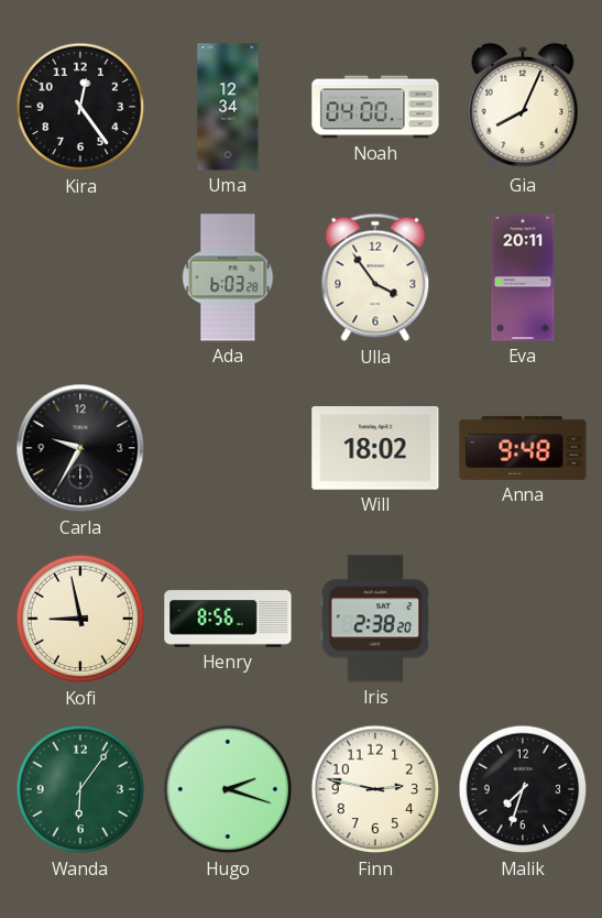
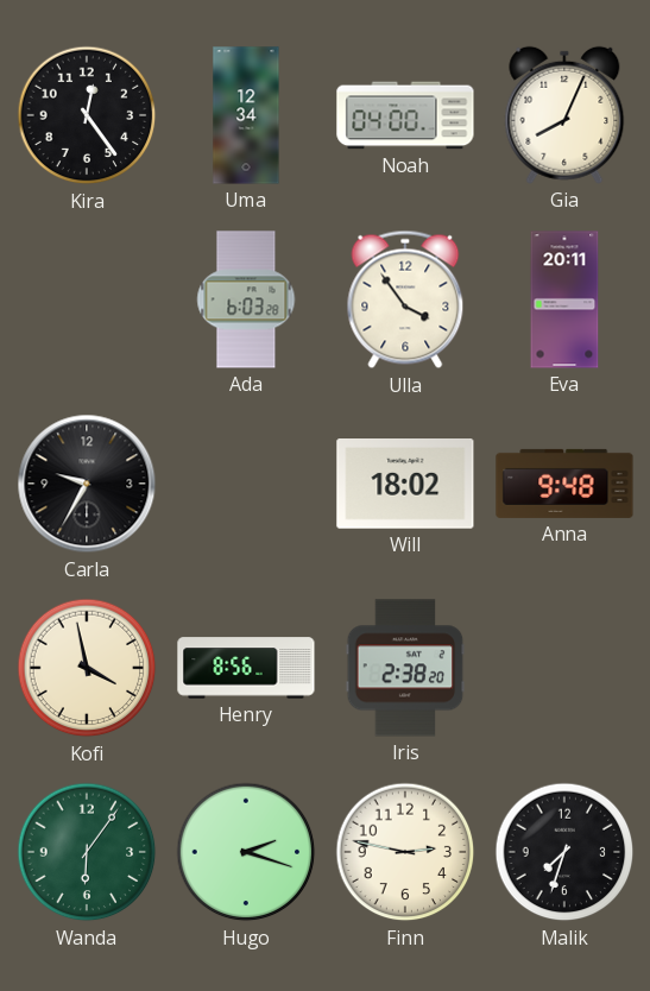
Kofi: 8:58 -> 3:58 (87, 668)
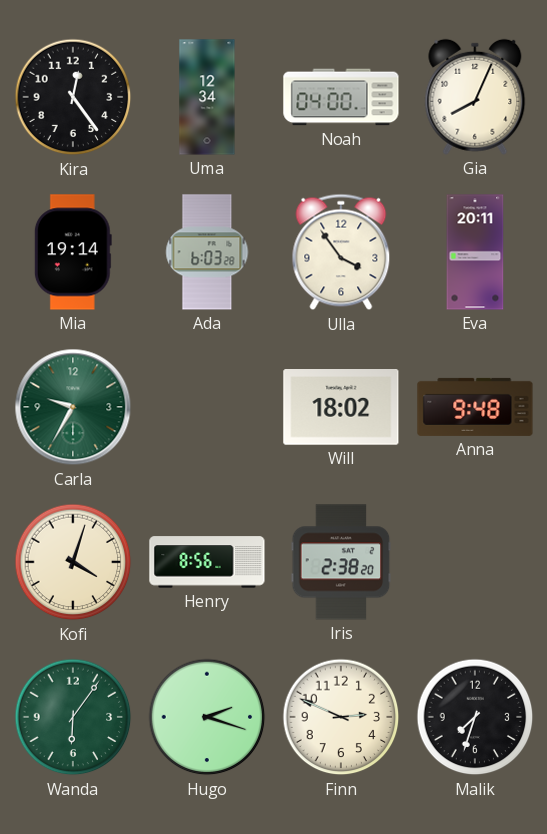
Mia: none -> 19:14 (73, 252)
Carla dial: black -> green (73, 407)
Kofi: 3:58 -> 4:03 (73, 562)
Finn: 2:47 -> 2:49 (341, 717)
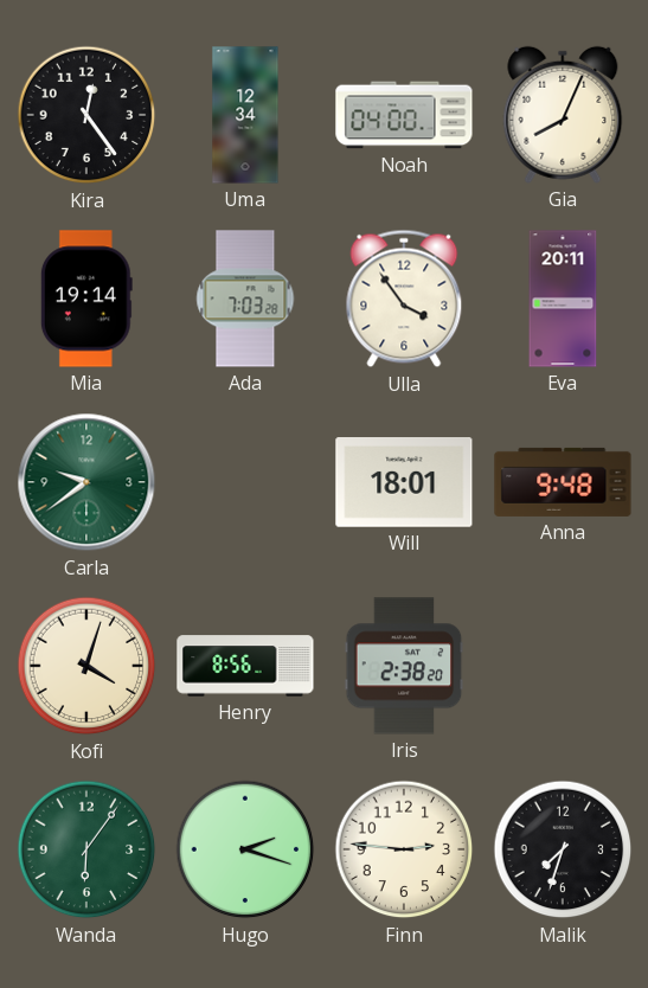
Ada: 6:03 -> 7:03 (245, 299)
Carla: 9:35 -> 9:39 (86, 482)
Will: 18:02 -> 18:01 (404, 483)
Finn: 2:49 -> 2:46 (404, 849)
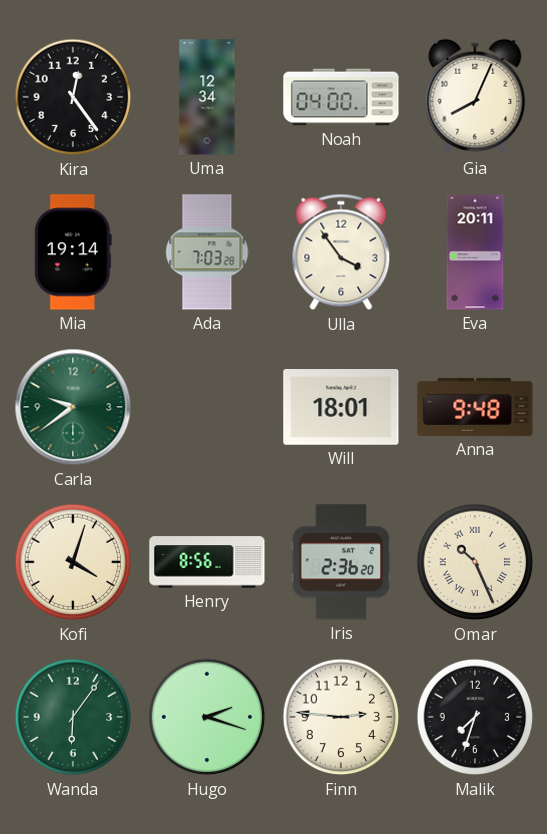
Iris: 2:38 -> 2:36 (341, 562)
Omar: none -> 10:26 (475, 562)
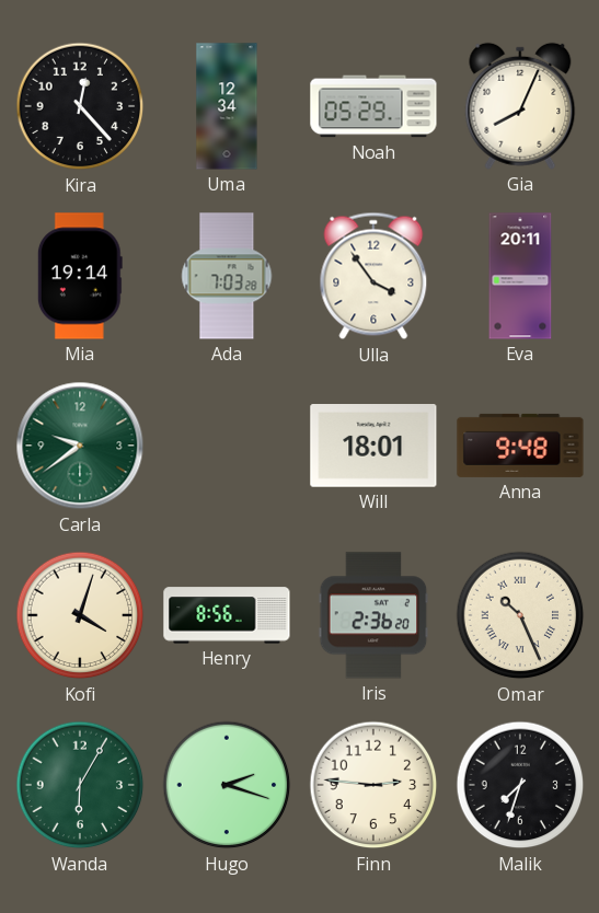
Kira: 12:24 -> 12:23 (80, 106)
Noah: 04:00 -> 05:29 (373, 106)
Wanda: 6:06 -> 6:05 (80, 785)
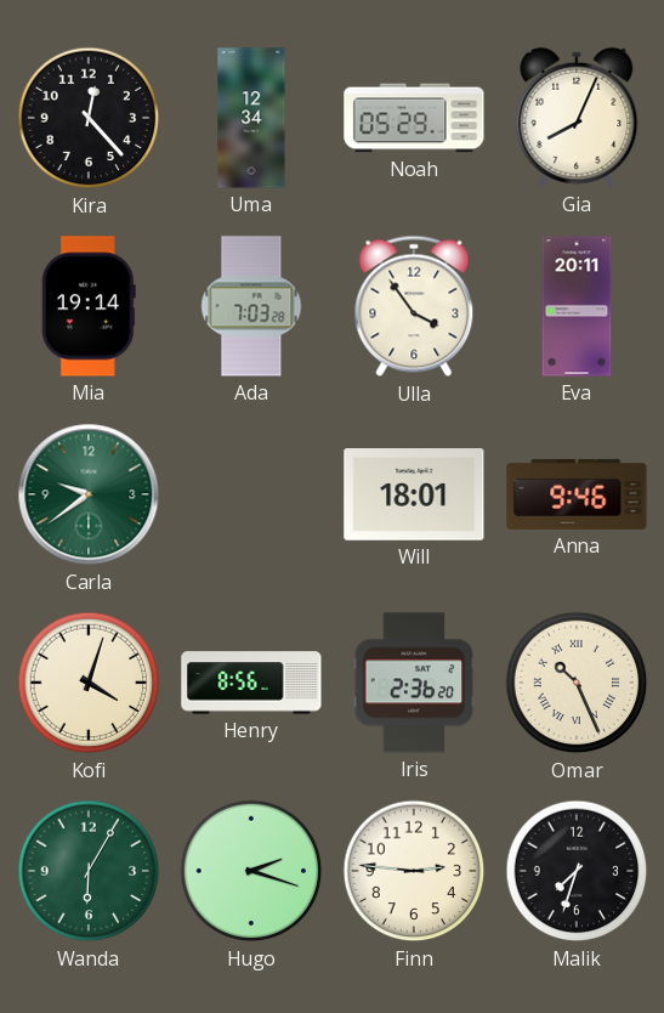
Anna: 9:48 -> 9:46 (577, 494)
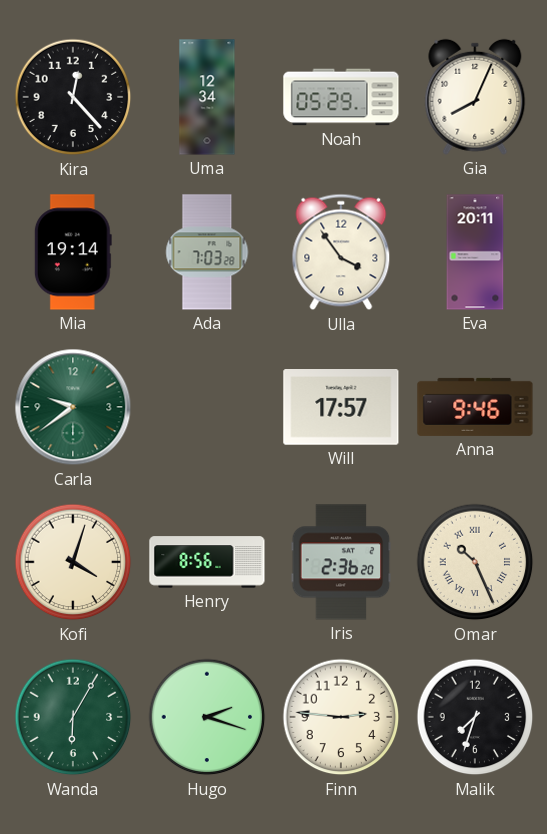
Will: 18:01 -> 17:57 (341, 408)
